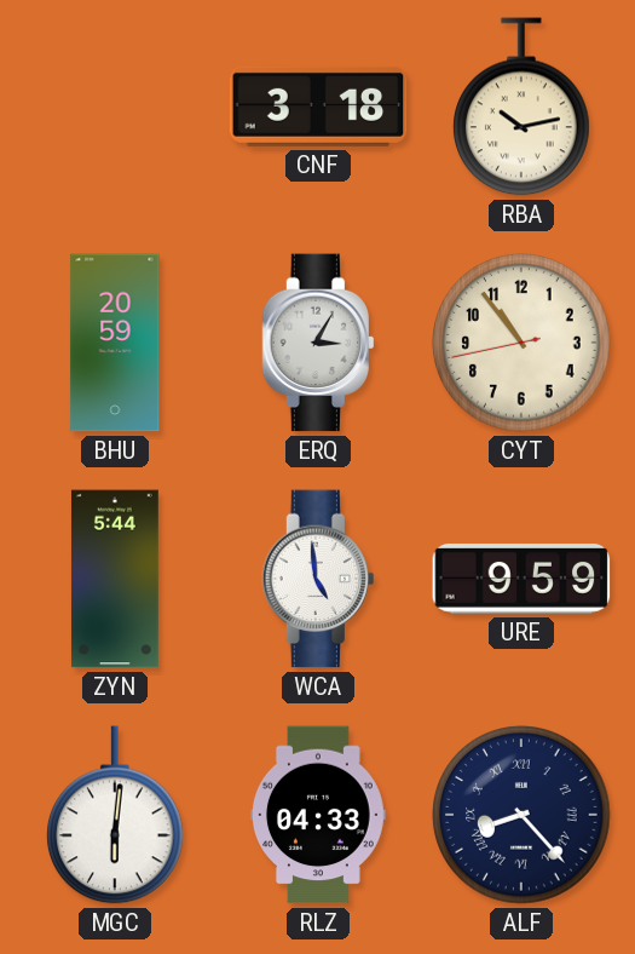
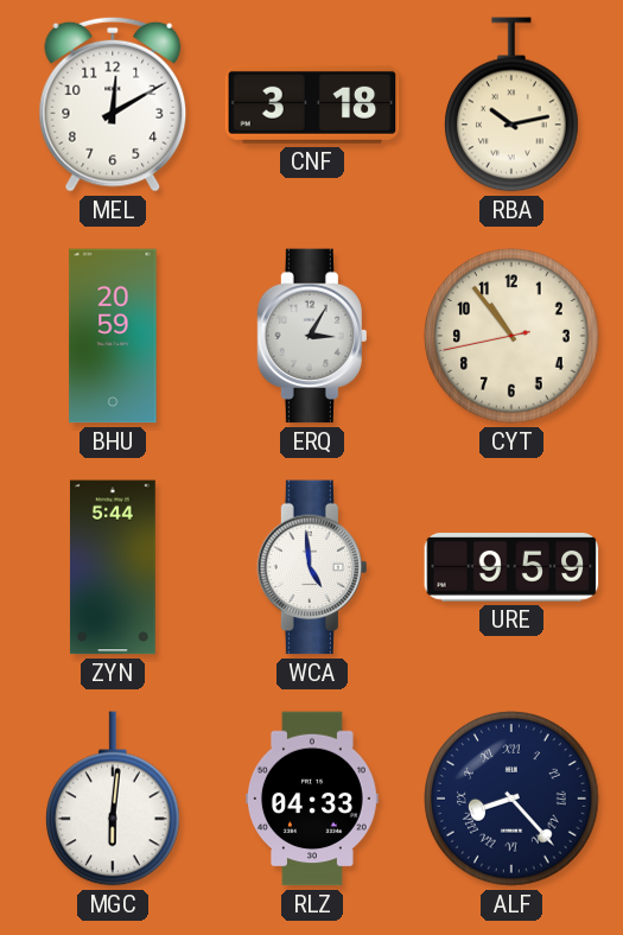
MEL: none -> 12:10 (113, 104)
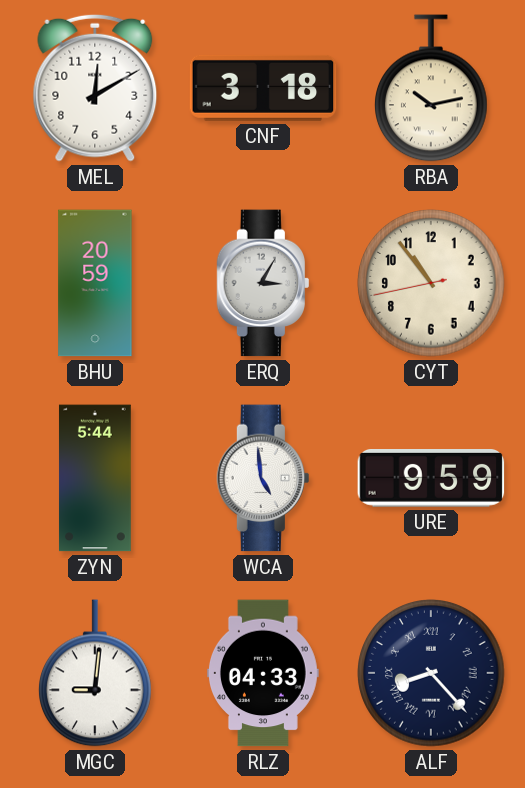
MGC: 6:01 -> 9:01 (96, 673)
